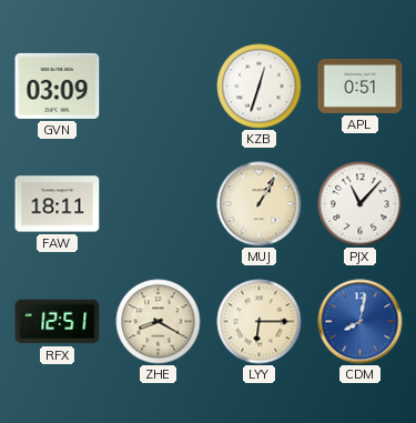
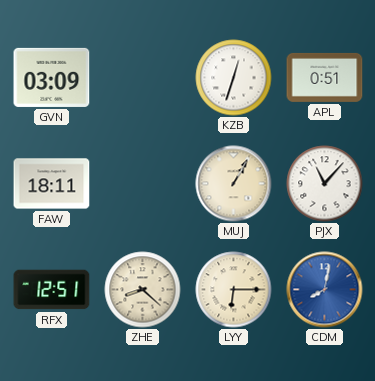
ZHE: 8:20 -> 8:22 (143, 290)
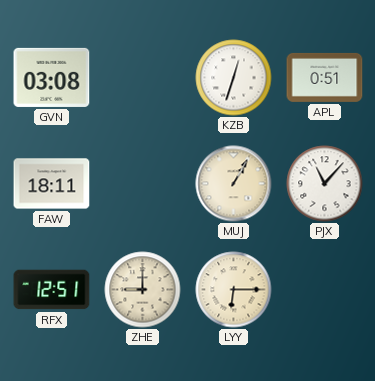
GVN: 03:09 -> 03:08 (52, 77)
ZHE: 8:22 -> 9:00 (143, 290)
CDM: 8:02 -> none (325, 290)
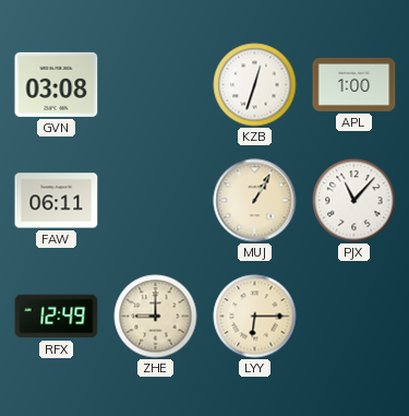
APL: 0:51 -> 1:00 (354, 84)
FAW: 18:11 -> 06:11 (57, 201)
RFX: 12:51 -> 12:49 (57, 317)
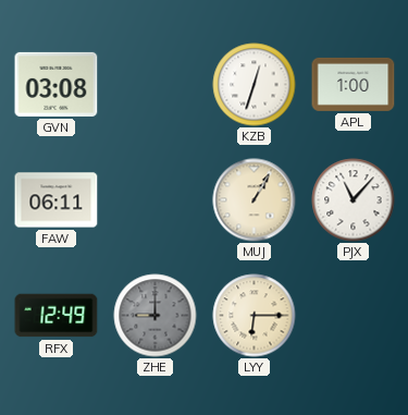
ZHE dial: cream -> grey (156, 316)
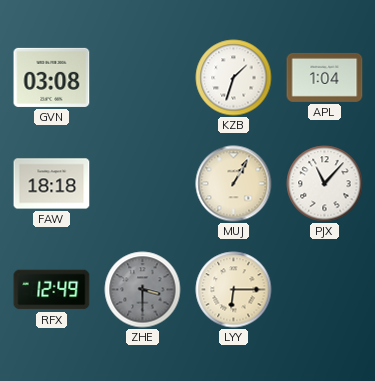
KZB: 12:33 -> 1:33 (234, 78)
APL: 1:00 -> 1:04 (325, 77)
FAW: 06:11 -> 18:18 (52, 184)
ZHE: 9:00 -> 3:30 (143, 290)
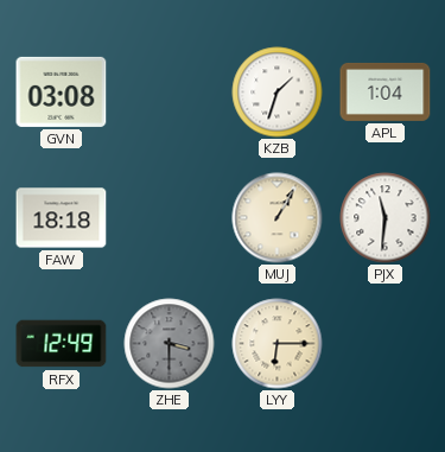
PJX: 11:07 -> 11:31 (386, 218)
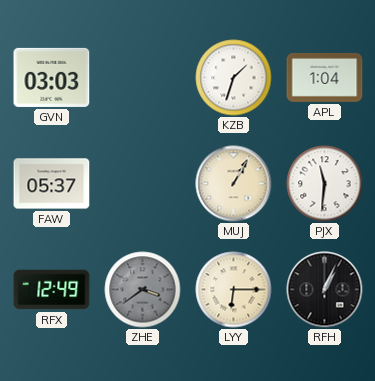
GVN: 03:08 -> 03:03 (52, 77)
FAW: 18:18 -> 05:37 (52, 184)
ZHE: 3:30 -> 3:39 (143, 290)
RFH: none -> 1:04 (325, 290)
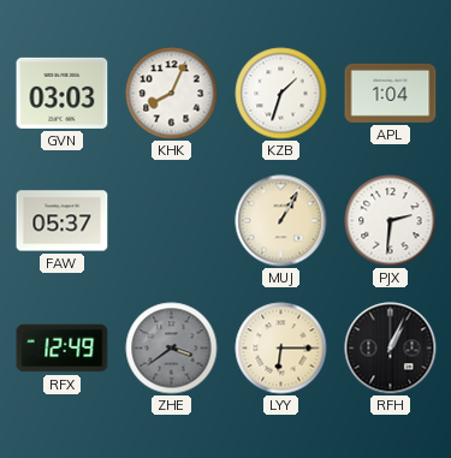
KHK: none -> 8:04 (172, 94)
PJX: 11:31 -> 2:31 (391, 221)
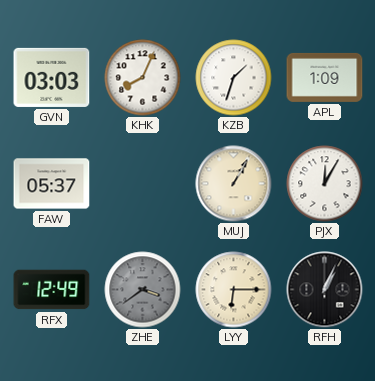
APL: 1:04 -> 1:09 (325, 77)
PJX: 2:31 -> 12:05 (325, 184)
